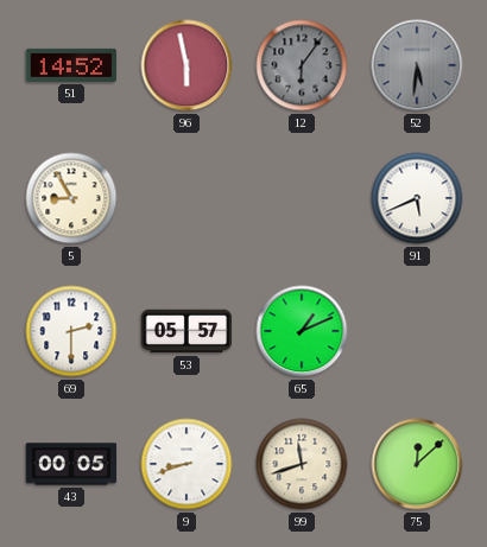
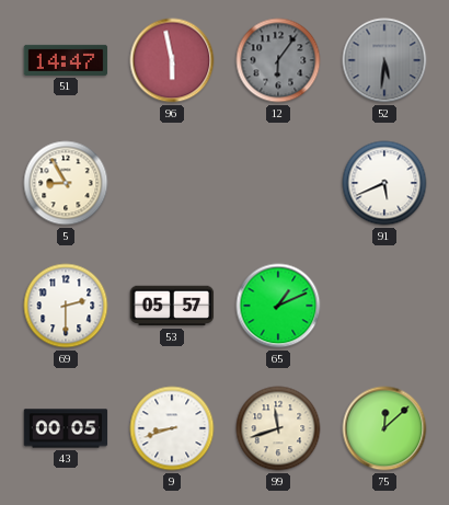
51: 14:52 -> 14:47 (66, 60)
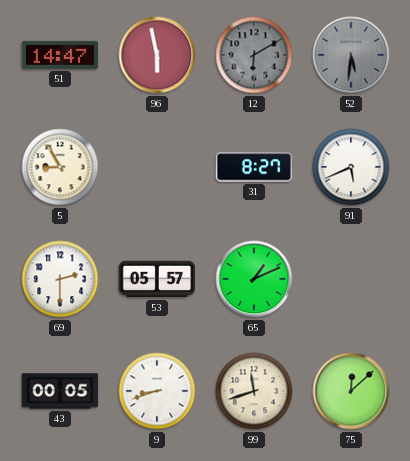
12: 6:06 -> 6:10 (254, 55)
31: none -> 8:27 (254, 167)
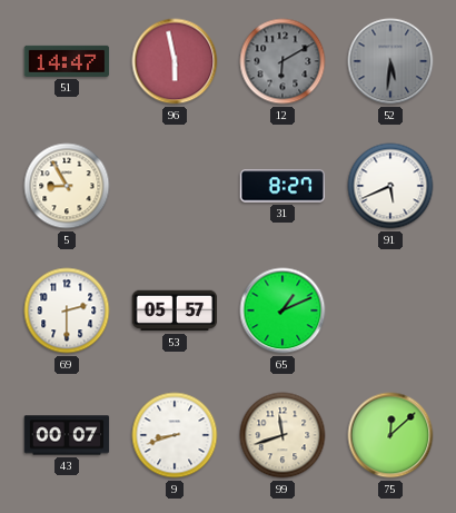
43: 00:05 -> 00:07 (67, 435)
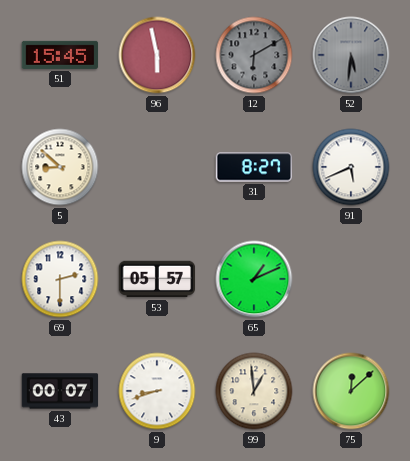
51: 14:47 -> 15:45 (60, 55)
5: 8:55 -> 8:52 (60, 167)
99: 11:42 -> 12:59 (254, 391)
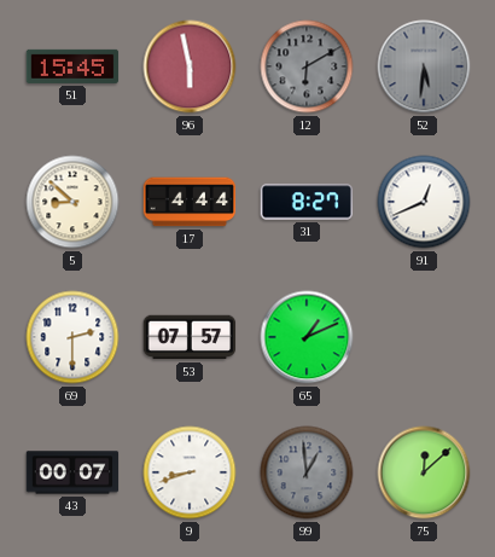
17: none -> 4:44 (190, 202)
91: 5:41 -> 12:41 (424, 202)
53: 05:57 -> 07:57 (190, 337)
99 dial: cream -> grey (307, 472)
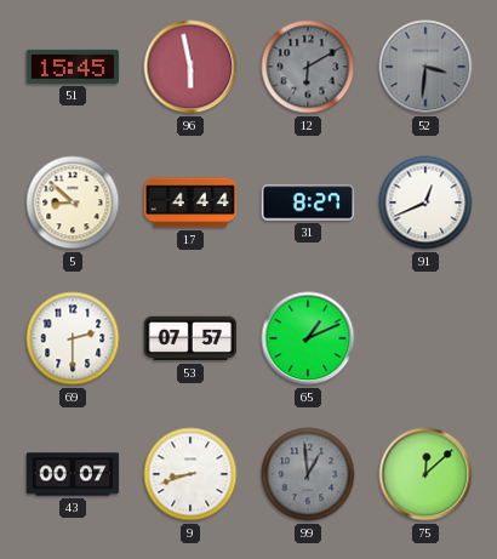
52: 5:31 -> 3:31 (425, 67)
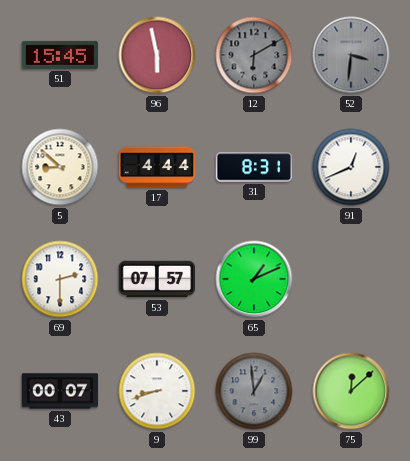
31: 8:27 -> 8:31 (254, 167)
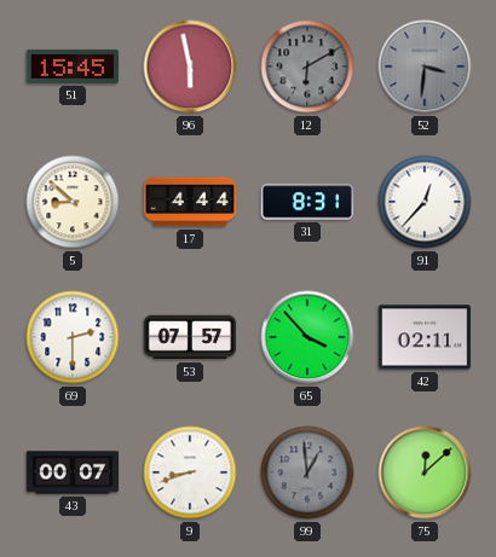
91: 12:41 -> 12:37 (425, 202)
65: 1:11 -> 3:53 (307, 337)
42: none -> 02:11 (425, 337)
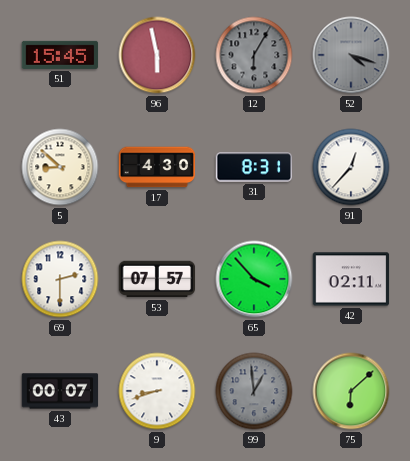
12: 6:10 -> 6:05 (254, 55)
52: 3:31 -> 4:18 (351, 55)
17: 4:44 -> 4:30 (157, 167)
75: 12:08 -> 6:08 (351, 391)
